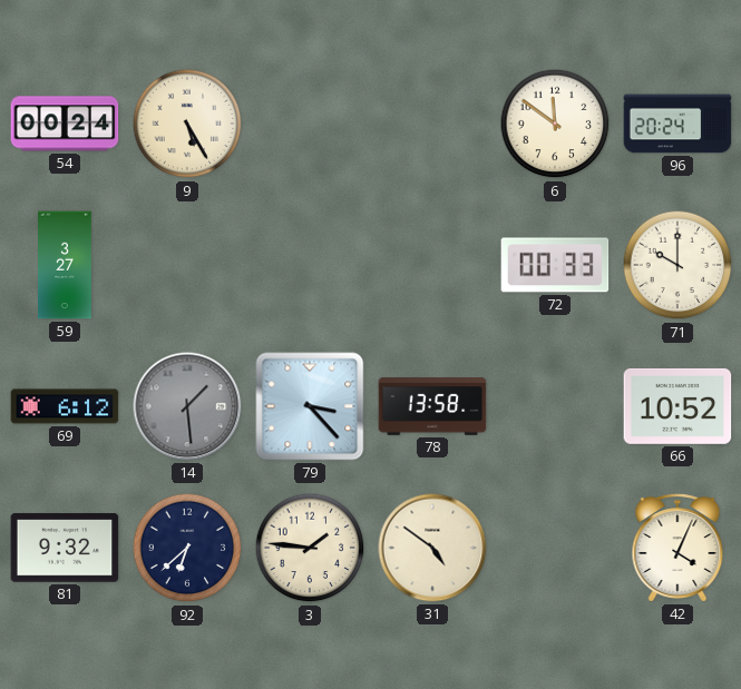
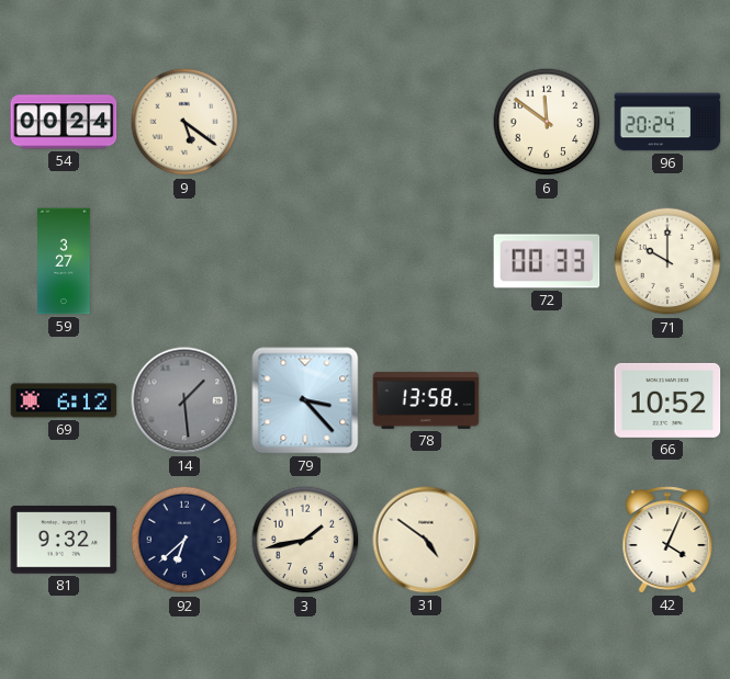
9: 5:25 -> 5:21 (184, 122)
3: 1:46 -> 1:43 (305, 540)
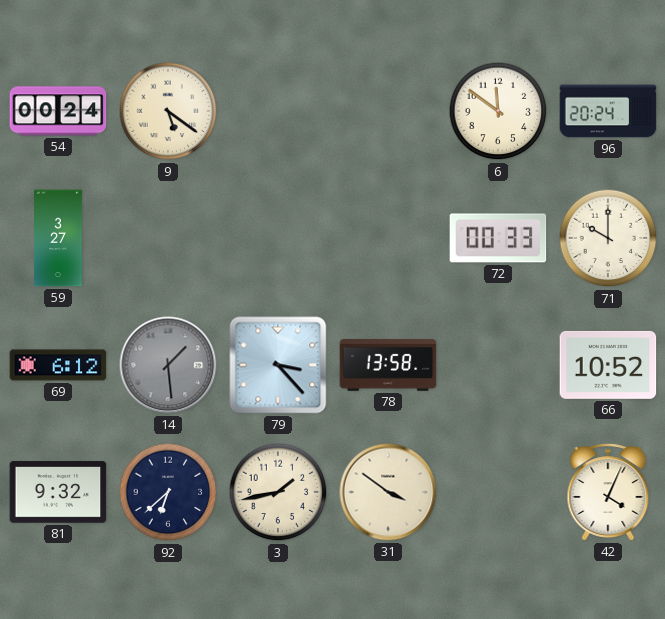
31: 4:51 -> 3:51 (388, 492)
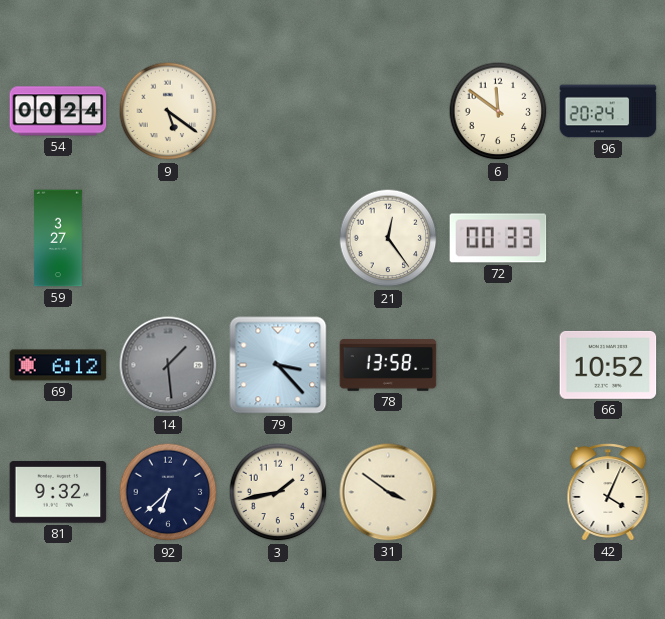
21: none -> 12:24 (388, 238)
71: 10:00 -> none (608, 238)
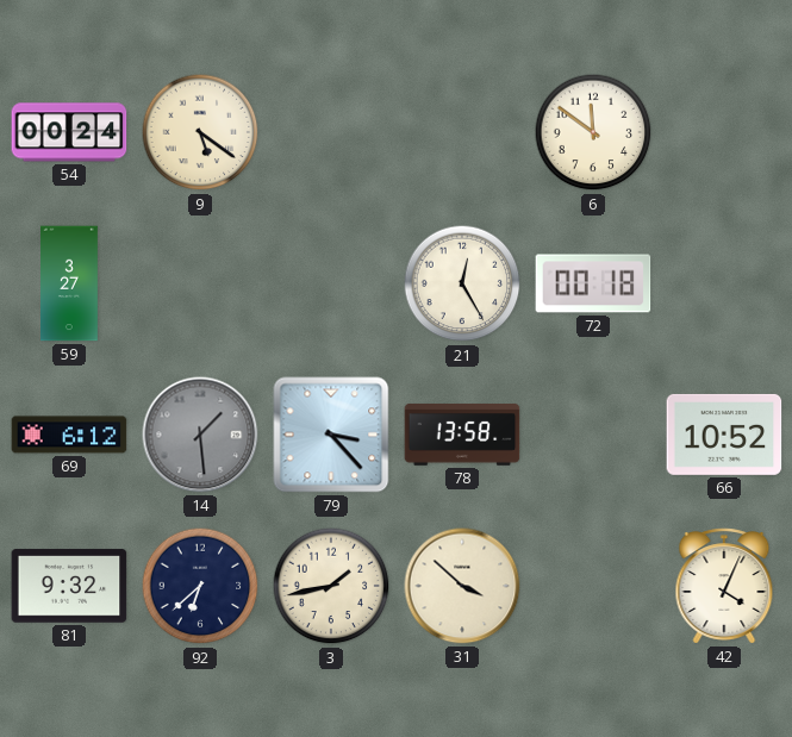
96: 20:24 -> none (608, 111)
21: 12:24 -> 12:25 (462, 283)
72: 00:33 -> 00:18 (593, 283)
31: 3:51 -> 3:52 (462, 586)
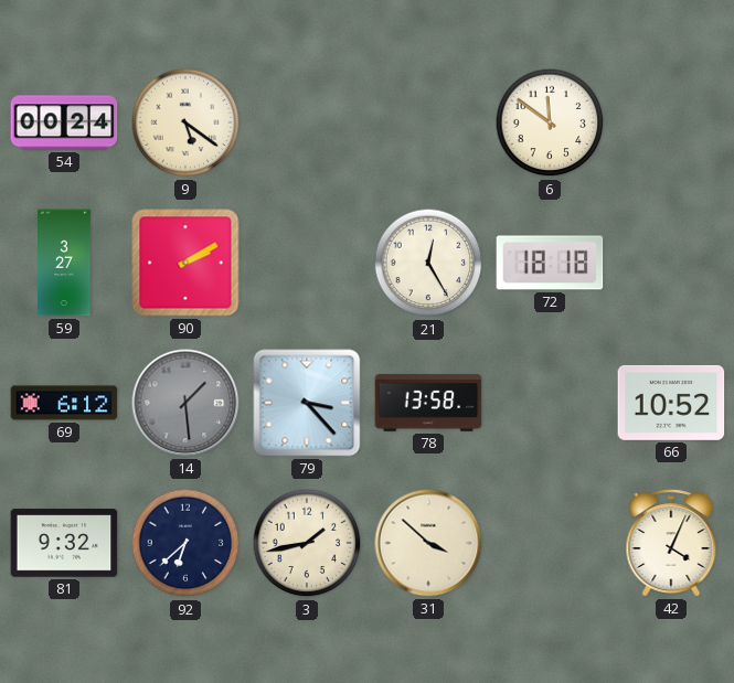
90: none -> 2:10 (185, 263)
72: 00:18 -> 18:18 (550, 263)
